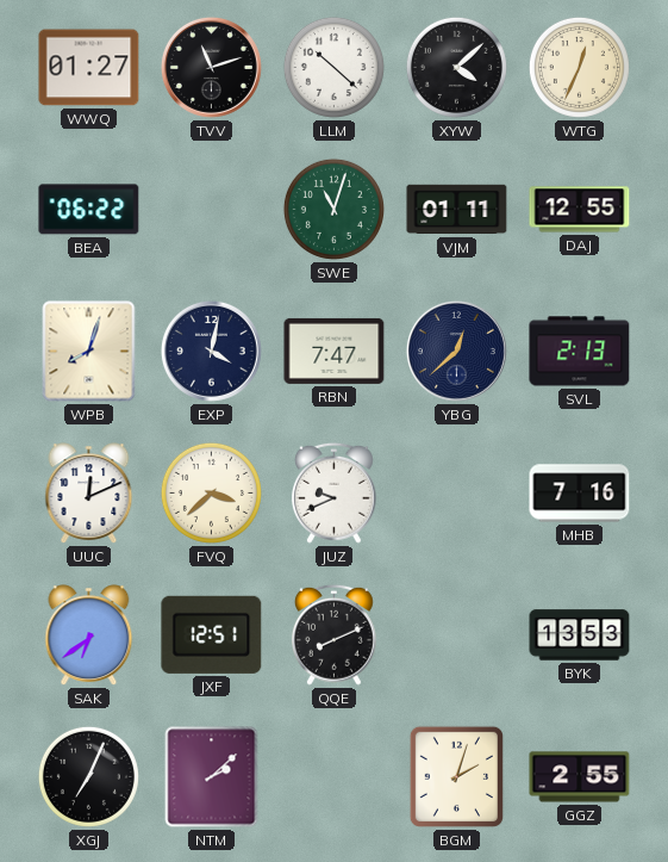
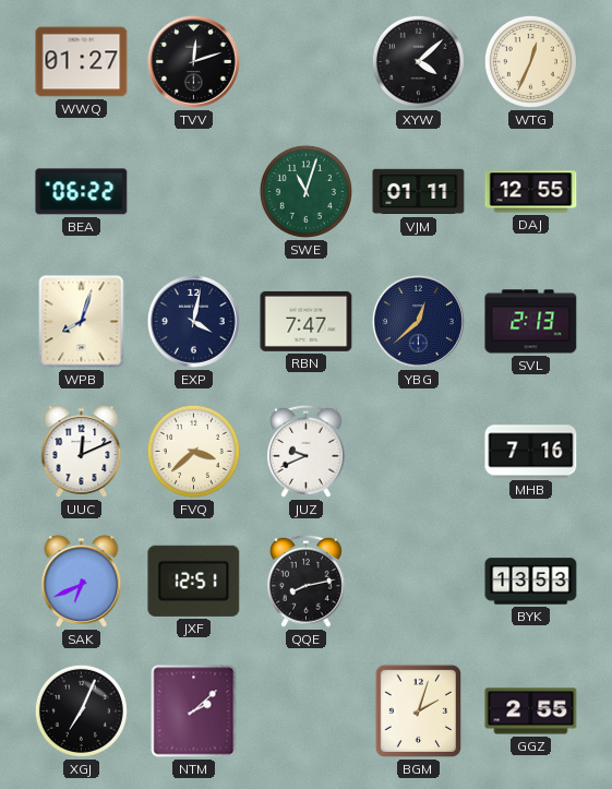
TVV: 11:12 -> 12:12 (193, 61)
LLM: 10:22 -> none (333, 67)
SAK: 6:39 -> 6:41 (82, 582)
QQE: 8:11 -> 8:13 (305, 581)
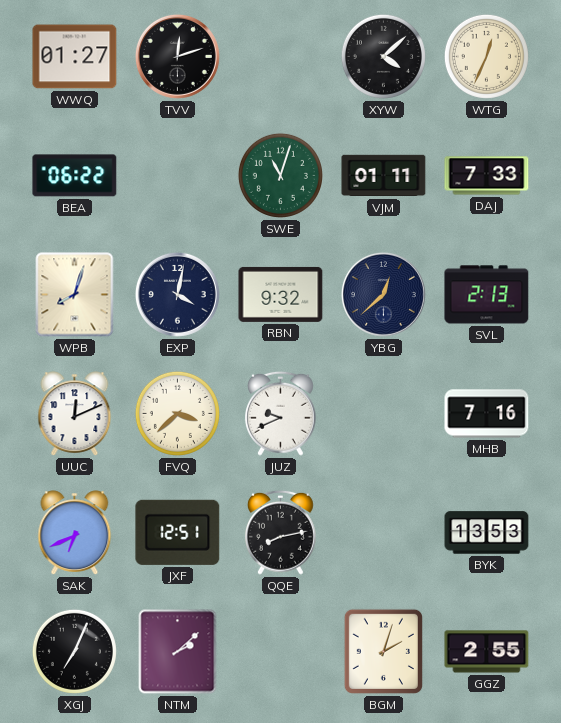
DAJ: 12:55 -> 7:33 (487, 176)
RBN: 7:47 -> 9:32 (281, 294)
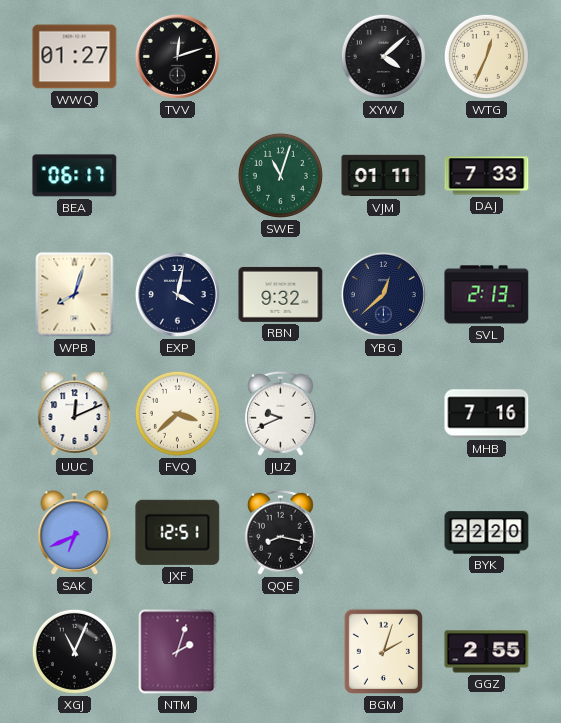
BEA: 06:22 -> 06:17 (75, 176)
QQE: 8:13 -> 8:17 (280, 532)
BYK: 13:53 -> 22:20 (487, 533)
XGJ: 7:04 -> 11:04 (74, 651)
NTM: 2:08 -> 2:03 (178, 652)
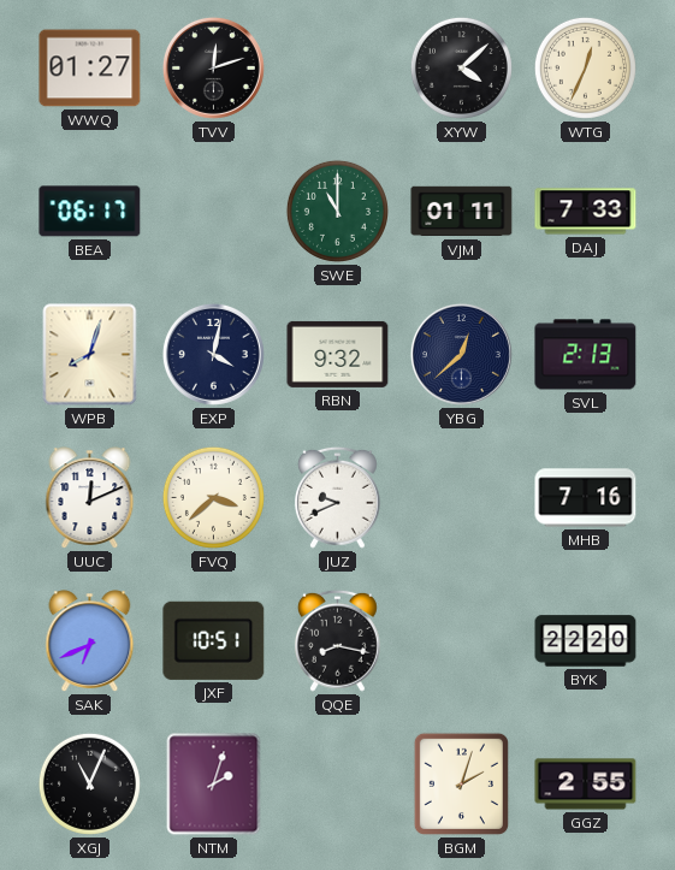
SWE: 11:03 -> 11:00 (337, 211)
JXF: 12:51 -> 10:51 (214, 640)
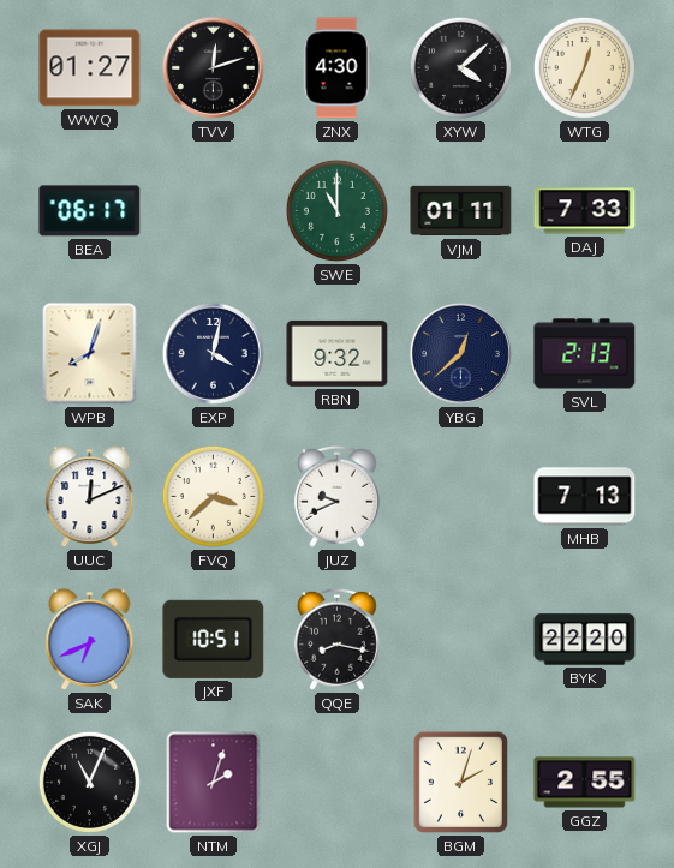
ZNX: none -> 4:30 (336, 68)
MHB: 7:16 -> 7:13 (585, 497)
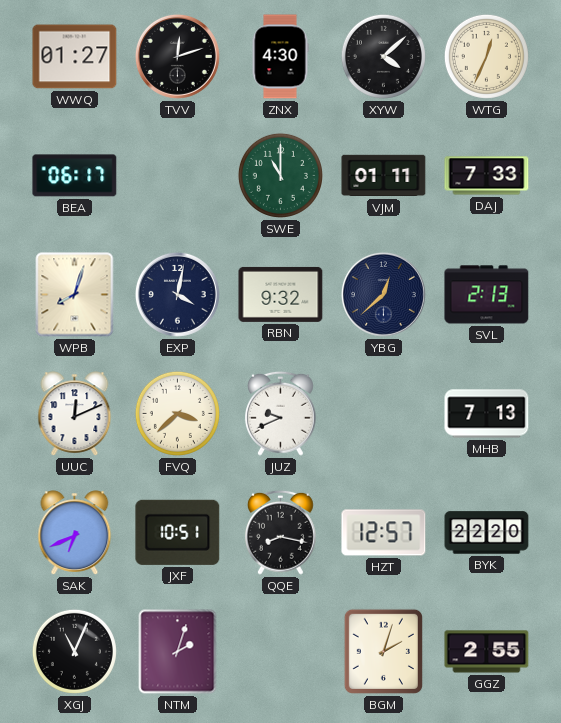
HZT: none -> 12:57 (384, 533)
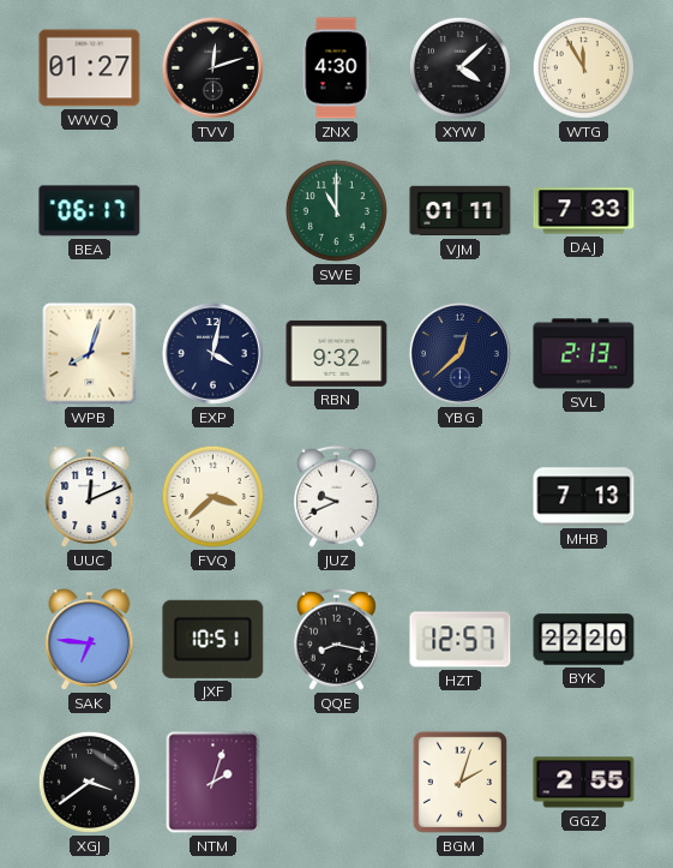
WTG: 12:34 -> 11:55 (583, 67)
SAK: 6:41 -> 6:46 (90, 640)
XGJ: 11:04 -> 3:39 (89, 782)
